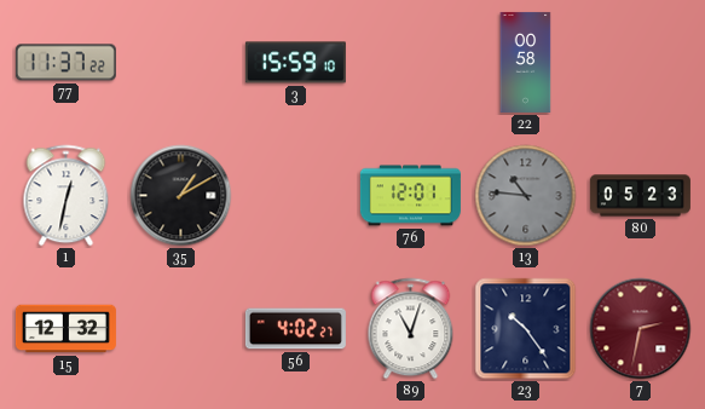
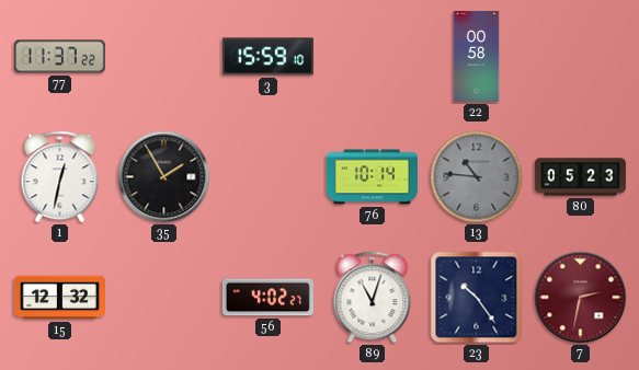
35: 1:10 -> 1:55 (164, 177)
76: 12:01 -> 10:14 (372, 177)
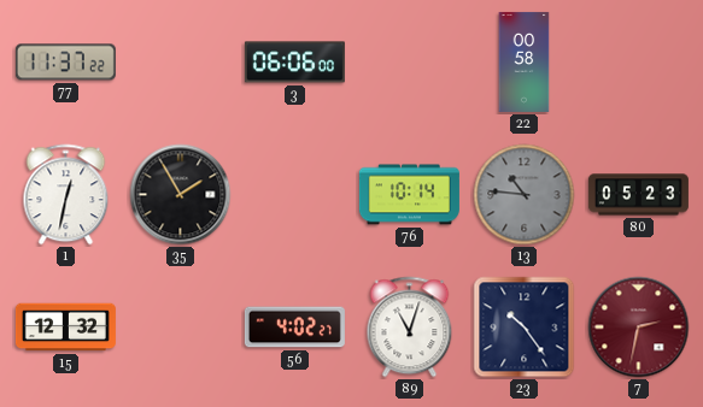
3: 15:59 -> 06:06 (294, 63)
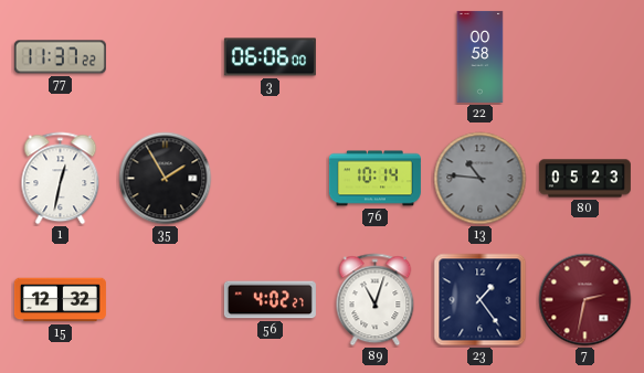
23: 10:24 -> 1:24 (481, 300)
